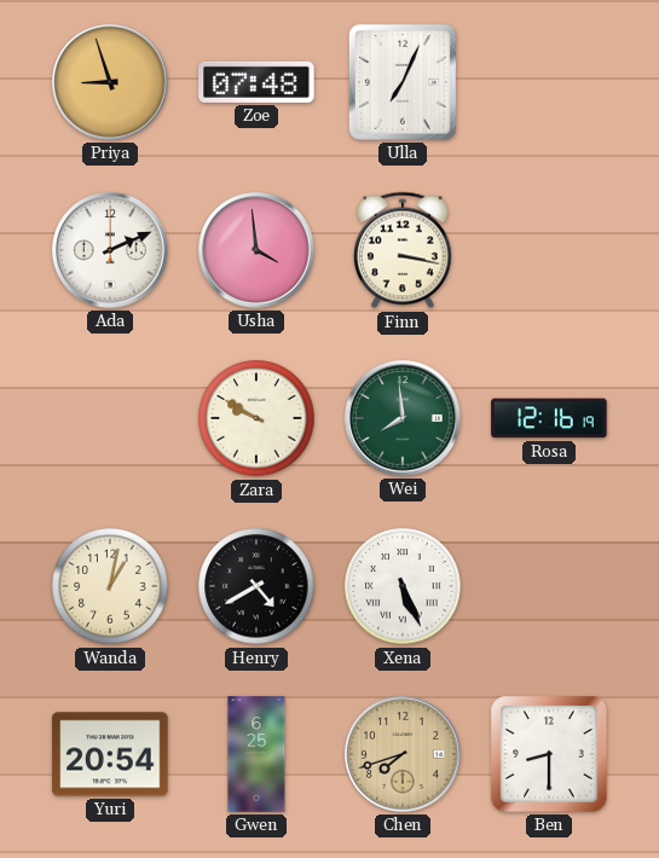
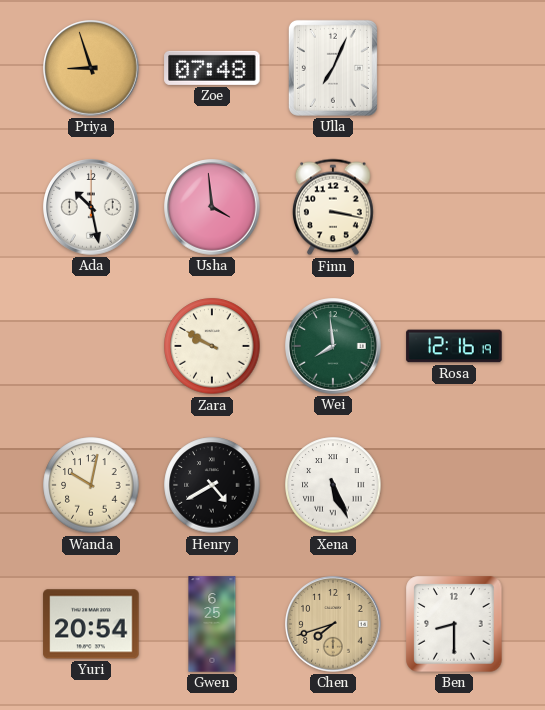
Ada: 2:11 -> 10:28 (91, 207)
Wanda: 1:02 -> 10:02 (91, 485)
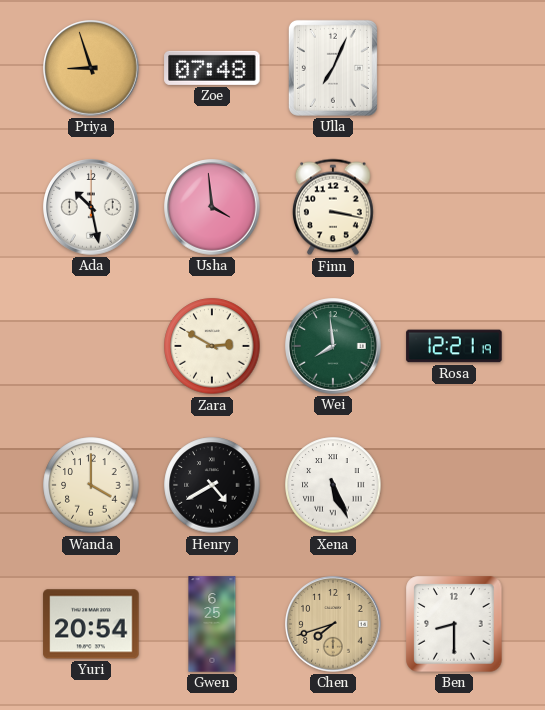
Zara: 9:50 -> 2:50 (212, 346)
Rosa: 12:16 -> 12:21 (454, 346)
Wanda: 10:02 -> 4:00 (91, 485)
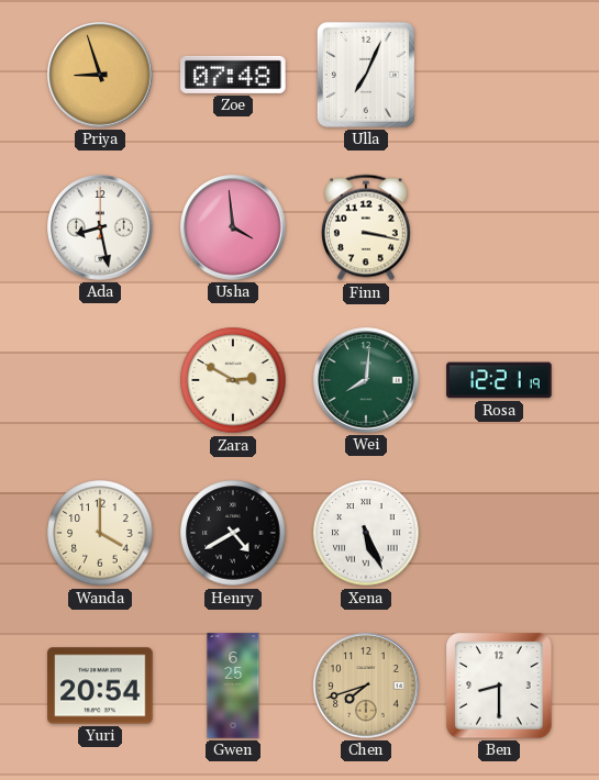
Ada: 10:28 -> 8:28 (100, 227)
Wei: 7:59 -> 8:01 (366, 380)
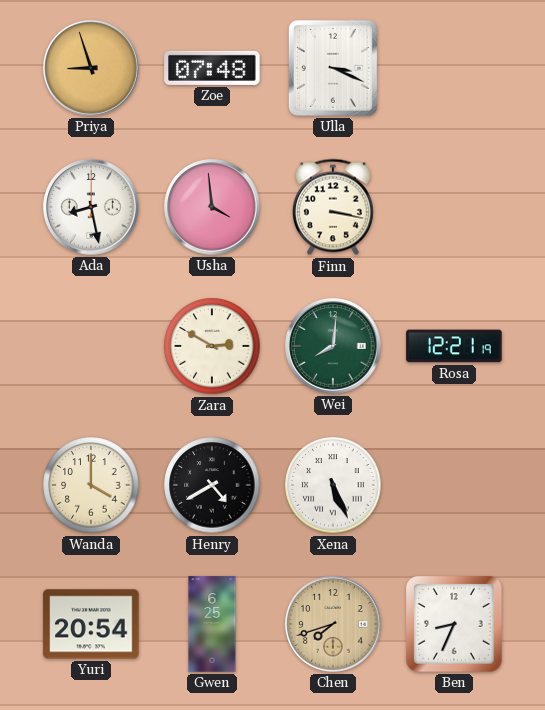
Ulla: 7:04 -> 3:19 (333, 68)
Ben: 8:30 -> 8:34 (454, 624)
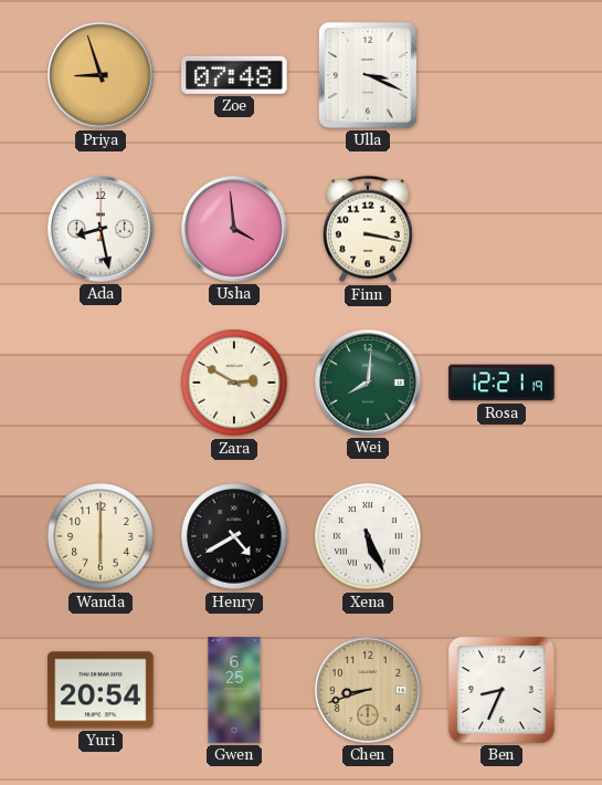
Wanda: 4:00 -> 6:00 (101, 536)
Chen: 7:42 -> 8:42 (368, 690)
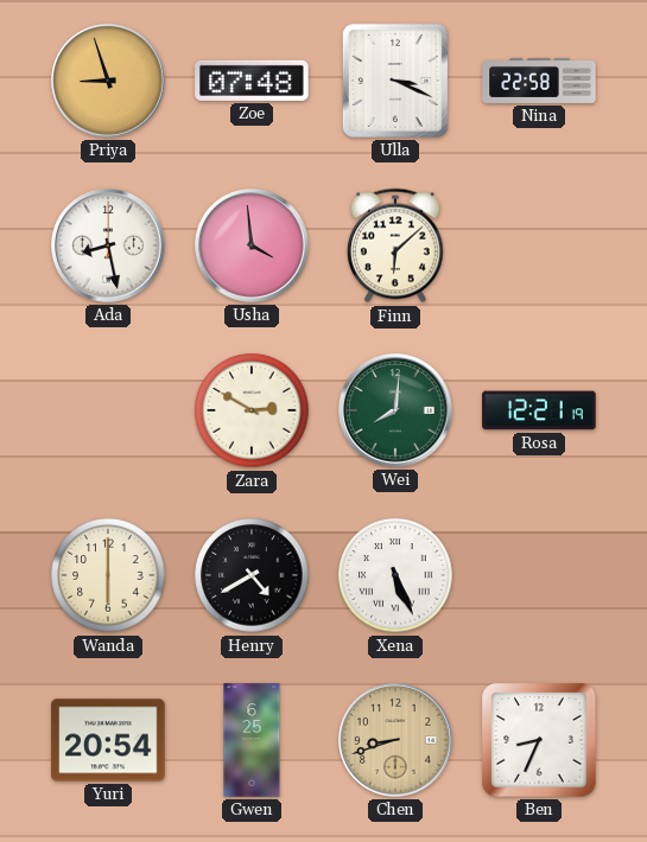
Nina: none -> 22:58 (539, 81)
Finn: 3:17 -> 6:08 (395, 245)
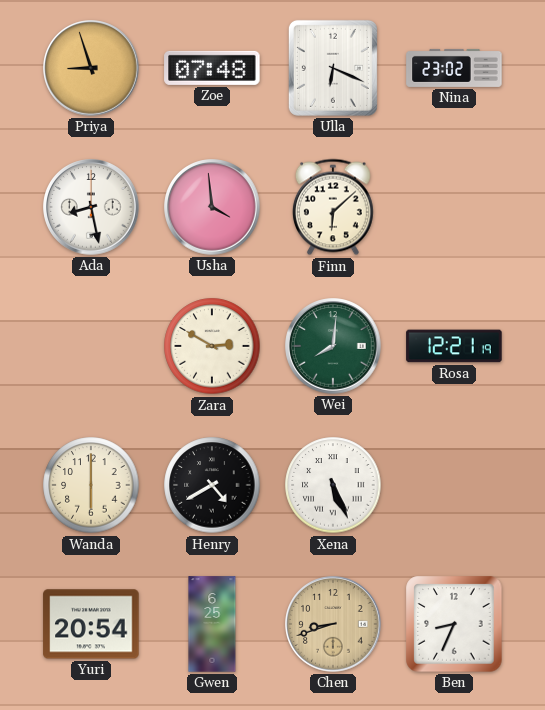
Ulla: 3:19 -> 6:19 (333, 68)
Nina: 22:58 -> 23:02 (454, 68)
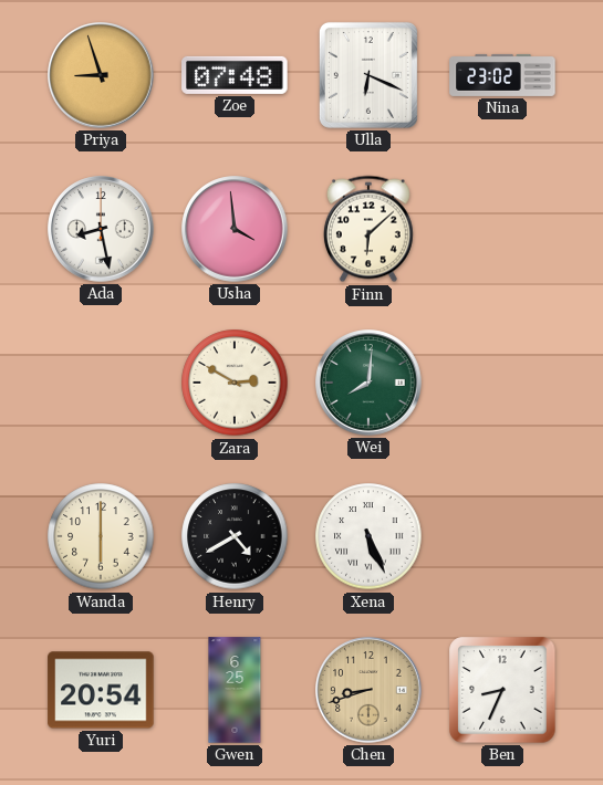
Rosa: 12:21 -> none (454, 346)
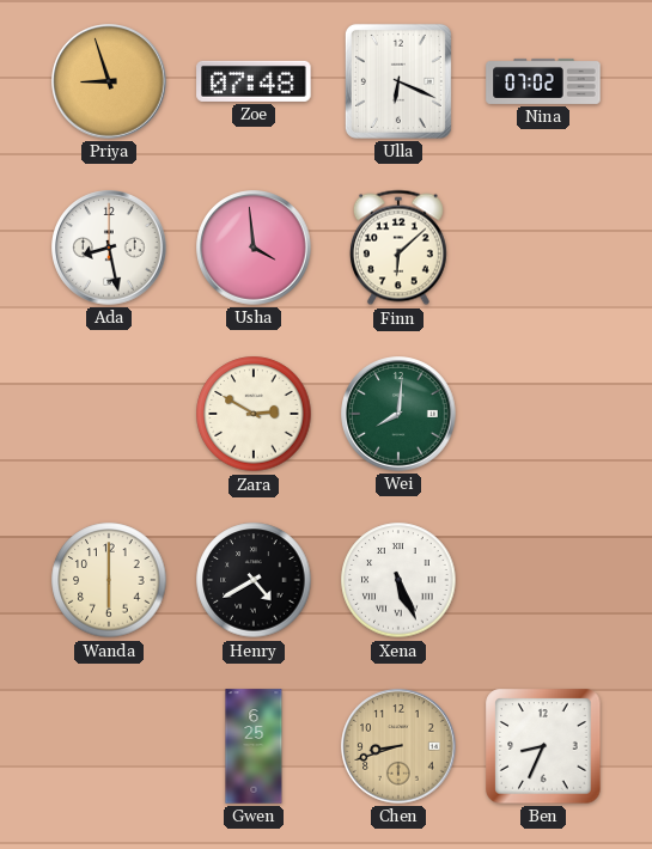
Nina: 23:02 -> 07:02 (543, 81)
Yuri: 20:54 -> none (101, 690)
